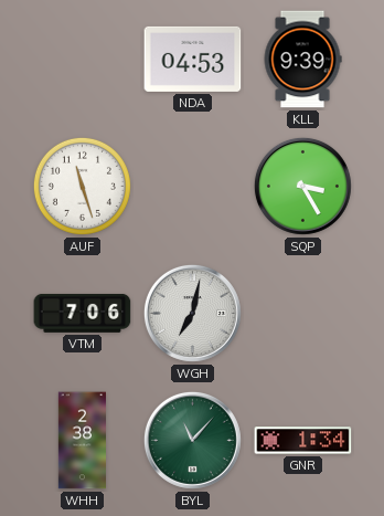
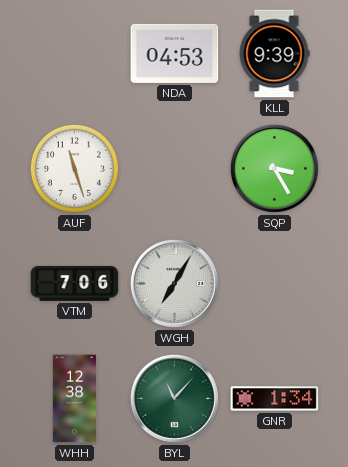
WGH: 7:02 -> 7:05 (174, 283)
WHH: 2:38 -> 12:38 (74, 399)
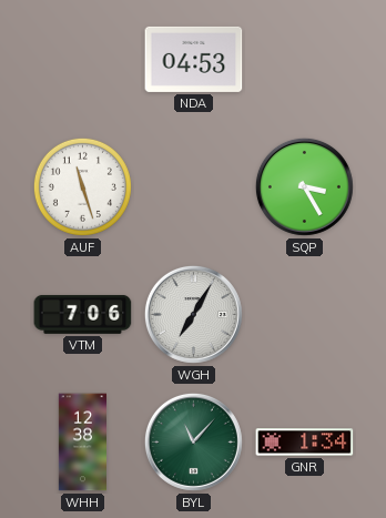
KLL: 9:39 -> none (274, 54)
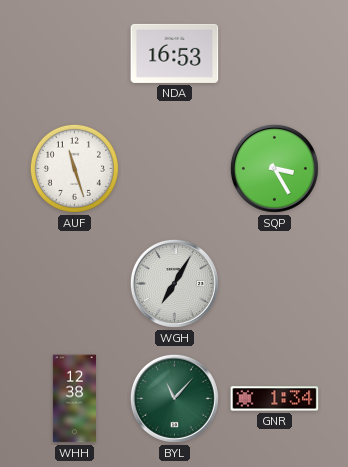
NDA: 04:53 -> 16:53 (175, 53)
VTM: 7:06 -> none (83, 314)
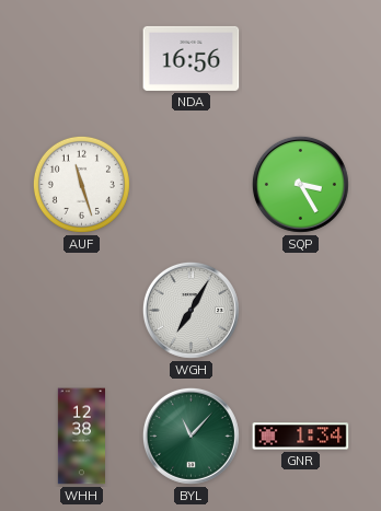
NDA: 16:53 -> 16:56 (192, 58)
